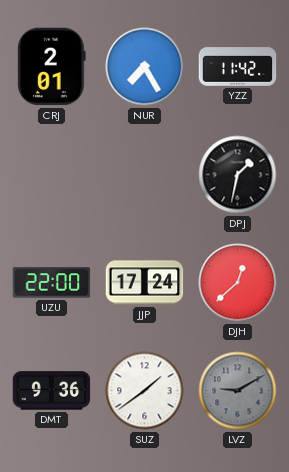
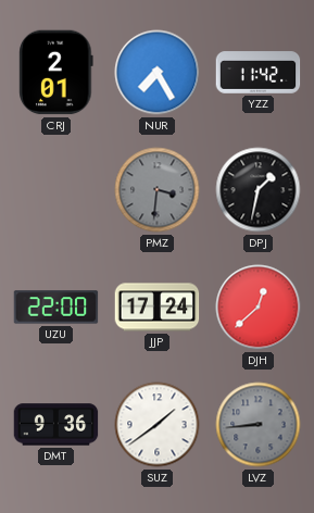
PMZ: none -> 3:31 (158, 190)
LVZ: 9:10 -> 8:44 (259, 425)
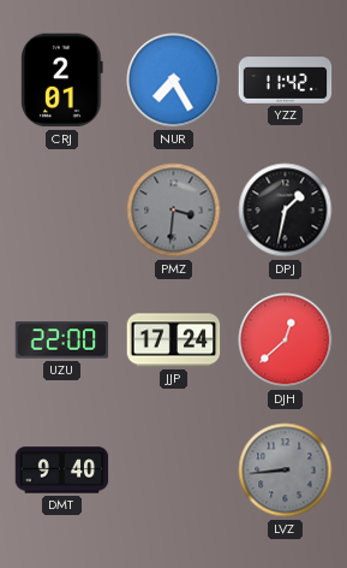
DMT: 9:36 -> 9:40 (62, 471)
SUZ: 1:39 -> none (158, 425)
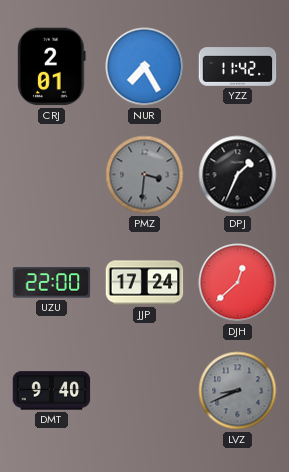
DPJ: 1:32 -> 1:34 (238, 175)
LVZ: 8:44 -> 8:41 (238, 391)
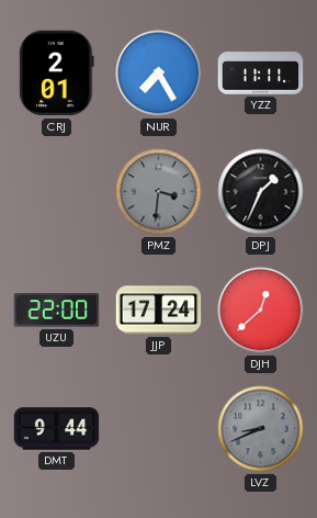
YZZ: 11:42 -> 11:11 (261, 74)
DMT: 9:40 -> 9:44 (57, 429)
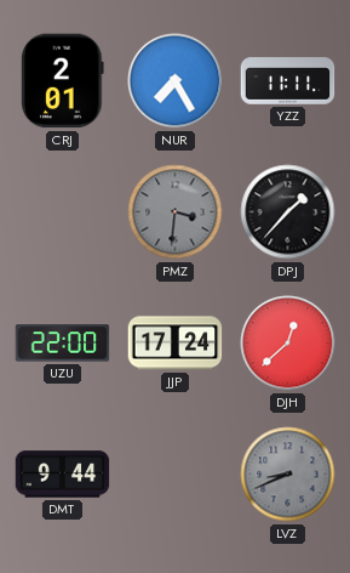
DPJ: 1:34 -> 1:37 (288, 212)
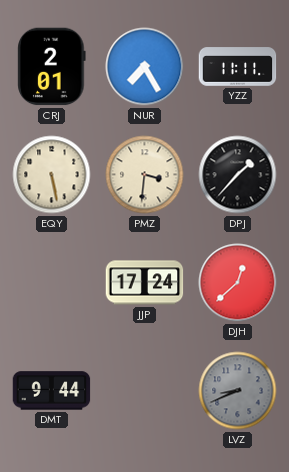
EQY: none -> 5:28 (52, 175)
PMZ dial: grey -> cream (145, 175)
UZU: 22:00 -> none (63, 344)
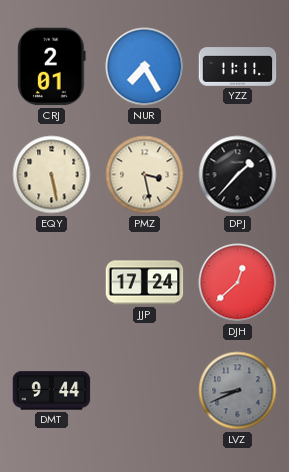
PMZ: 3:31 -> 3:28 (145, 175)
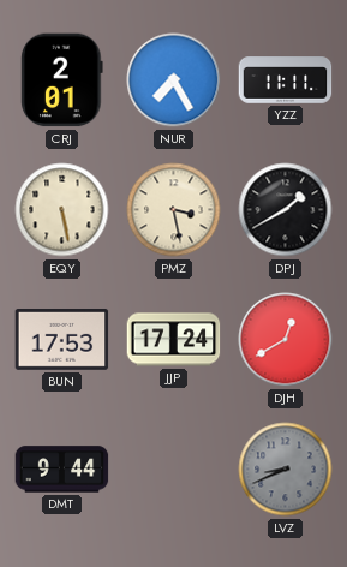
DPJ: 1:37 -> 1:40 (286, 210)
BUN: none -> 17:53 (62, 340)
DJH: 12:38 -> 12:40 (286, 340)
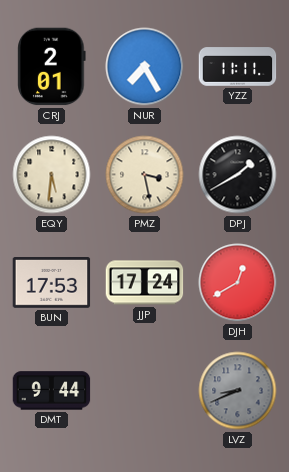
EQY: 5:28 -> 5:31 (52, 175)
